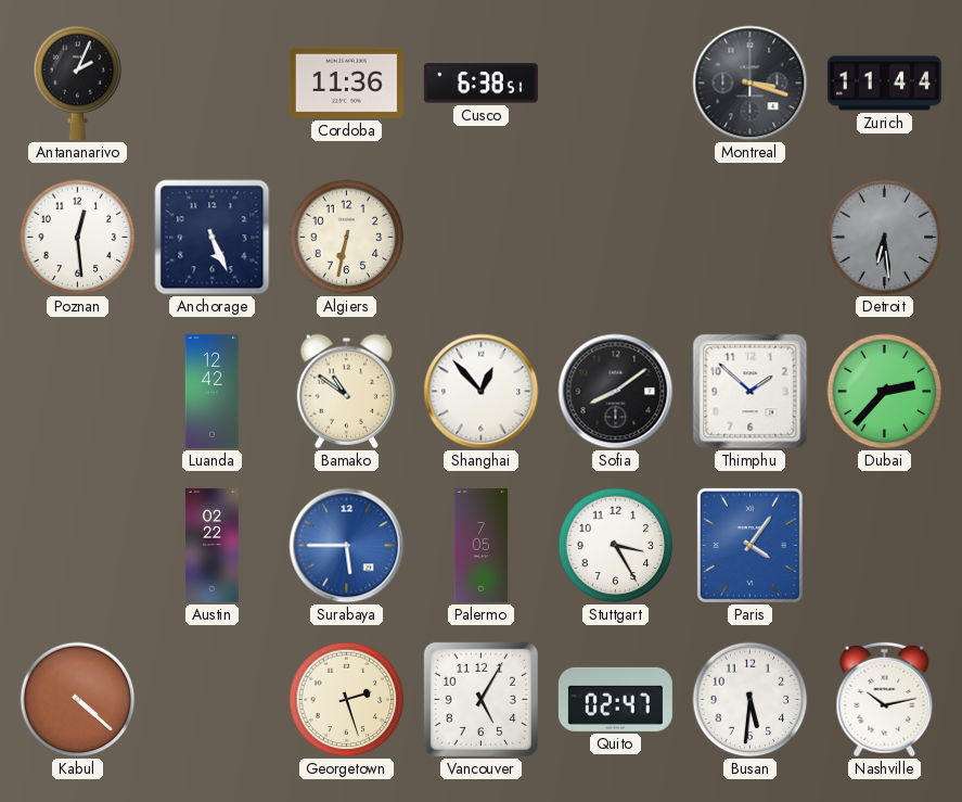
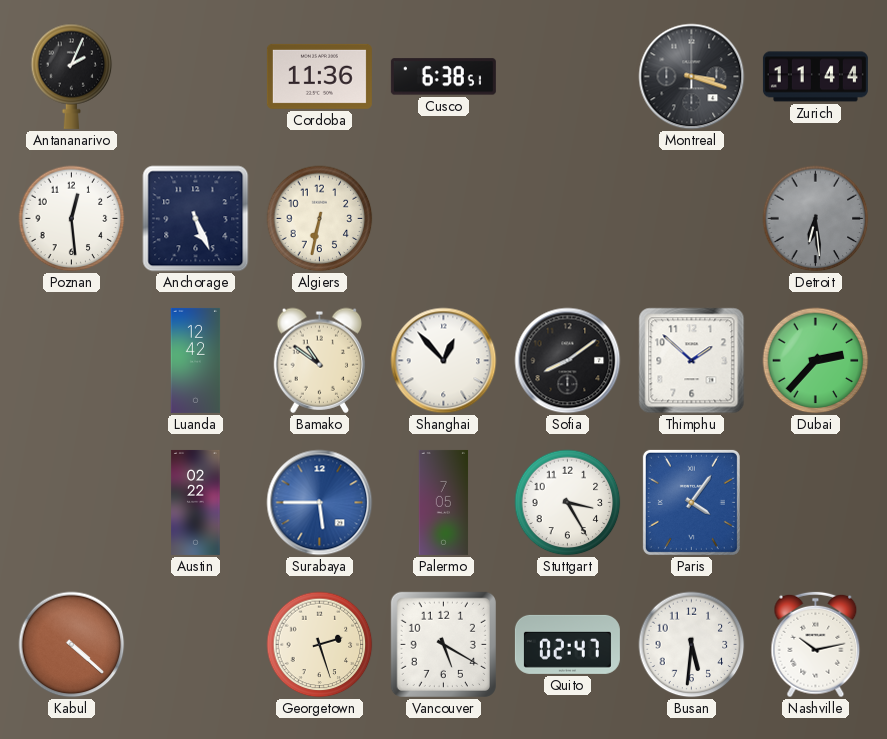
Vancouver: 5:05 -> 5:20 (443, 644)
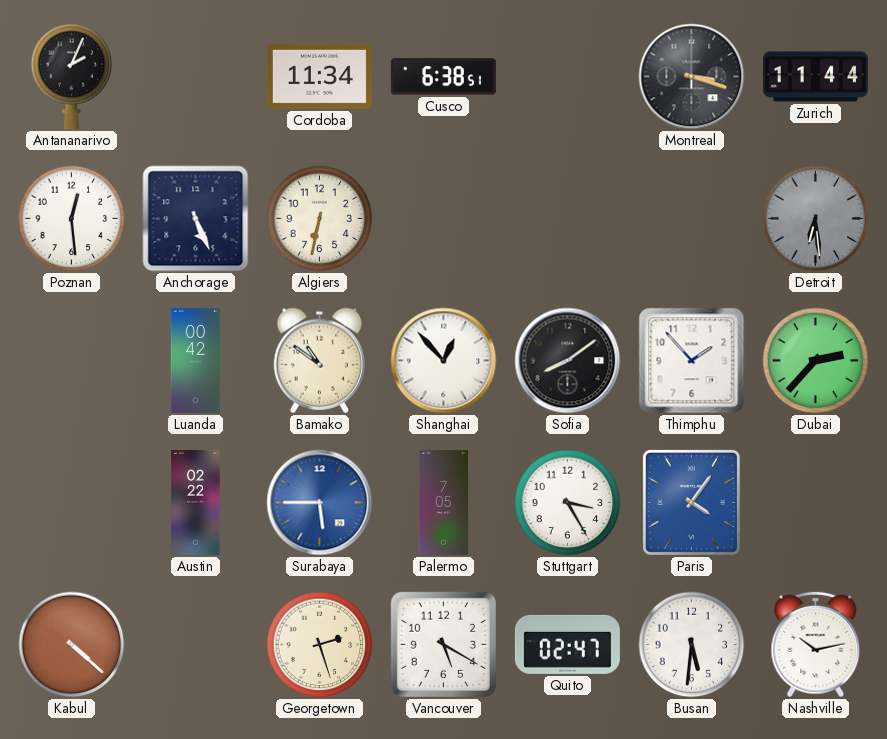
Cordoba: 11:36 -> 11:34 (319, 76)
Luanda: 12:42 -> 00:42 (196, 360)
Thimphu: 1:52 -> 1:53 (692, 361)
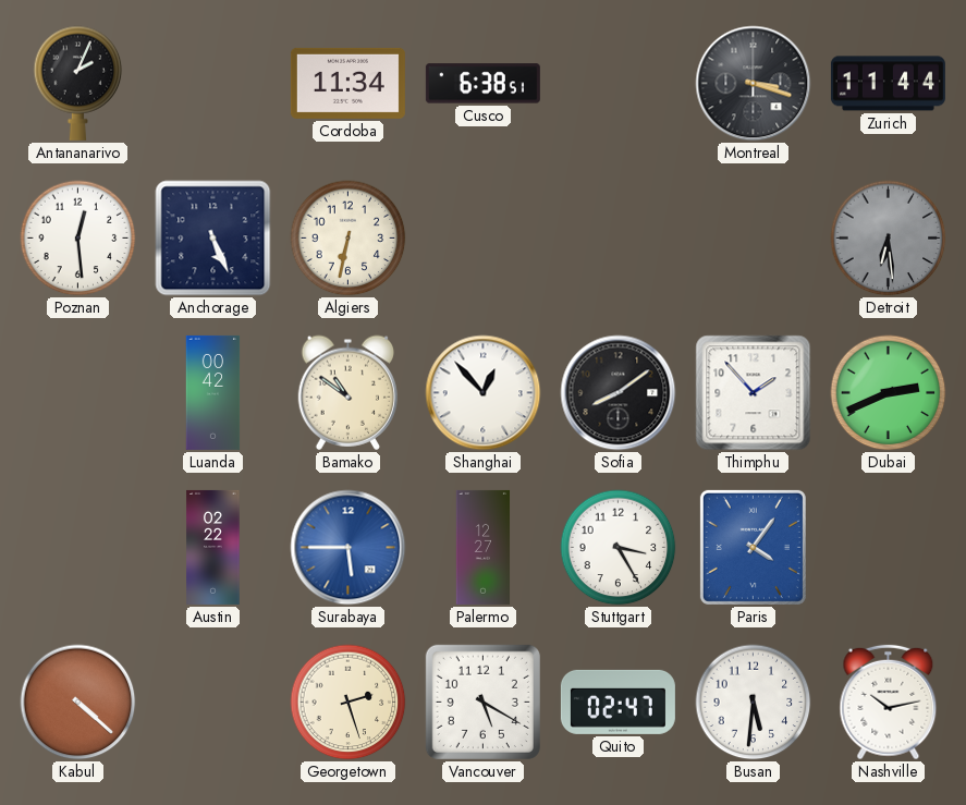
Dubai: 2:37 -> 2:41 (889, 393)
Palermo: 7:05 -> 12:27 (484, 547)
